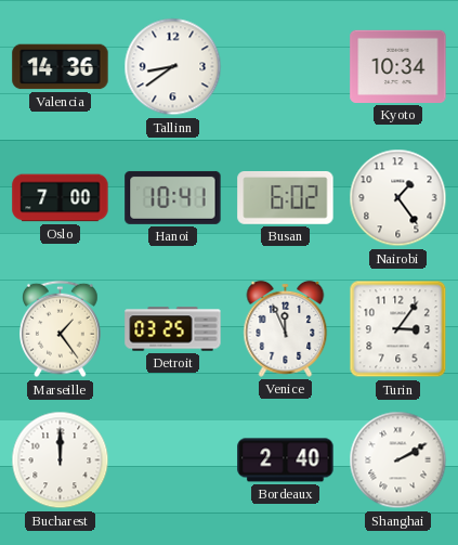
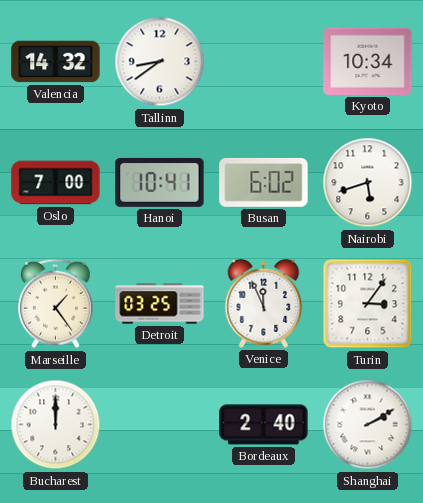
Valencia: 14:36 -> 14:32 (56, 62)
Nairobi: 1:24 -> 5:42 (368, 183)
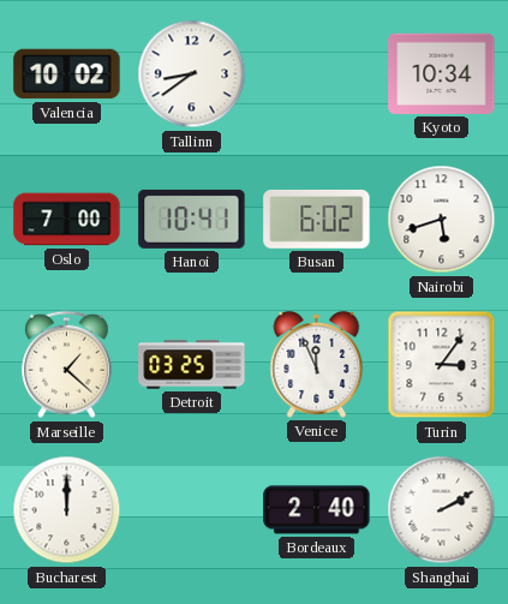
Valencia: 14:32 -> 10:02 (67, 74)
Marseille: 1:24 -> 1:22 (67, 365)
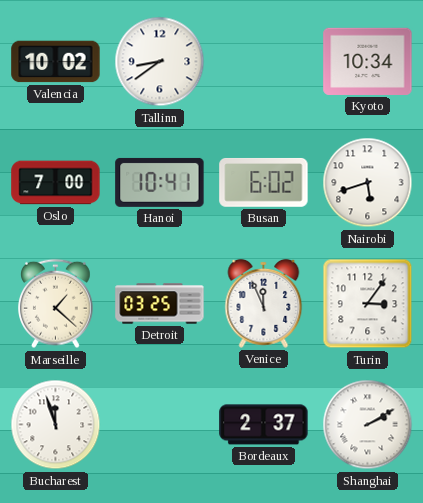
Bucharest: 12:00 -> 11:57 (56, 425)
Bordeaux: 2:40 -> 2:37 (264, 425)
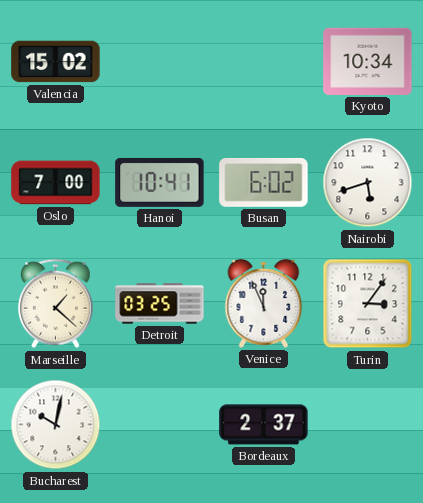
Valencia: 10:02 -> 15:02 (56, 62)
Tallinn: 8:39 -> none (160, 62)
Bucharest: 11:57 -> 10:02 (56, 425)
Shanghai: 2:10 -> none (368, 425)
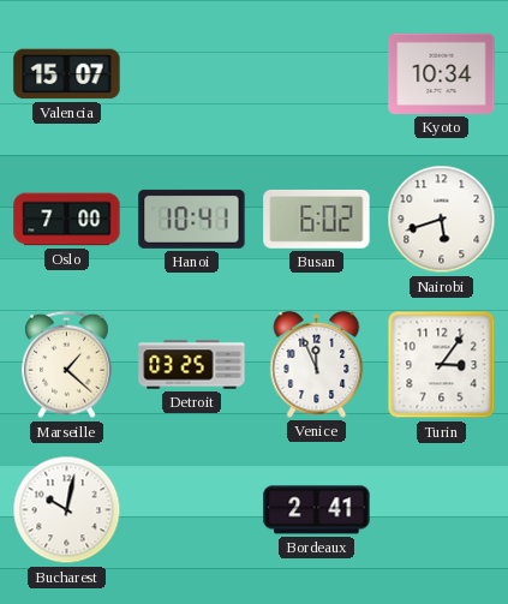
Valencia: 15:02 -> 15:07 (67, 74)
Bordeaux: 2:37 -> 2:41 (317, 510)
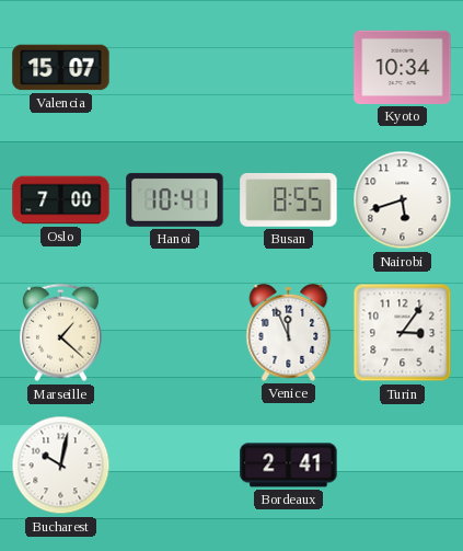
Busan: 6:02 -> 8:55 (289, 199)
Detroit: 03:25 -> none (192, 365)
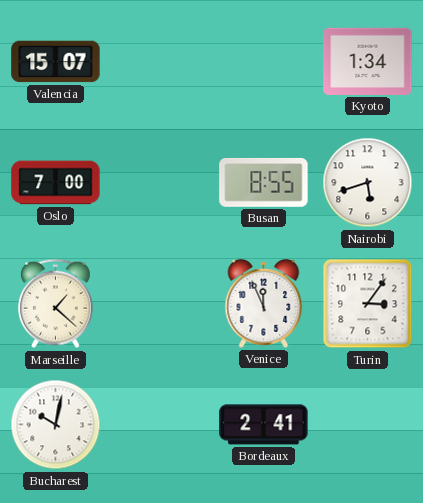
Kyoto: 10:34 -> 1:34 (368, 61)
Hanoi: 10:41 -> none (175, 199)
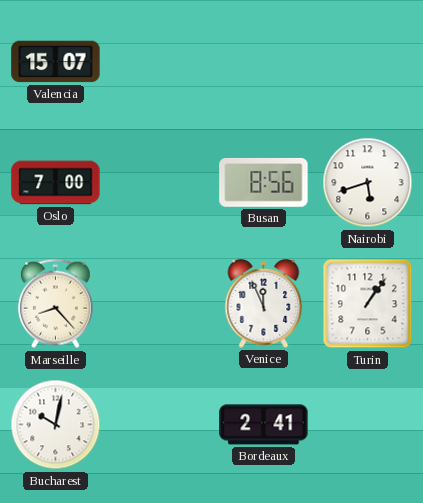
Kyoto: 1:34 -> none (368, 61)
Busan: 8:55 -> 8:56 (264, 182)
Marseille: 1:22 -> 8:23 (56, 304)
Turin: 3:06 -> 1:06 (368, 304)
